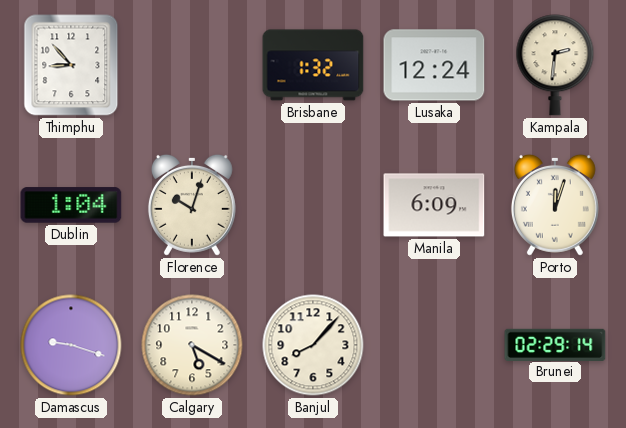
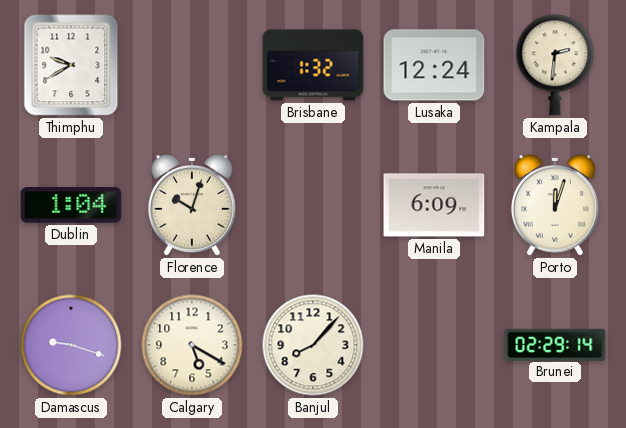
Thimphu: 8:53 -> 9:40 (71, 65)
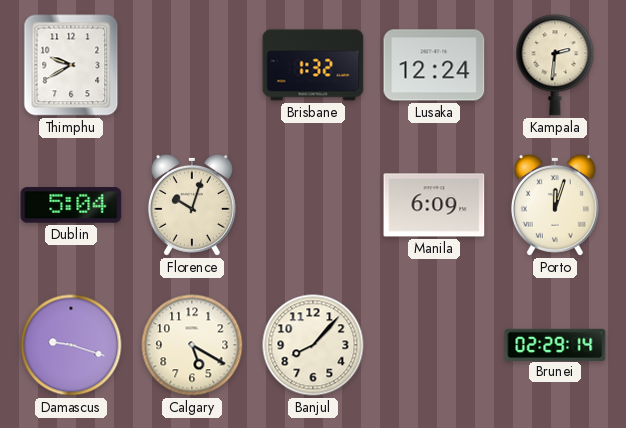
Dublin: 1:04 -> 5:04 (71, 205)
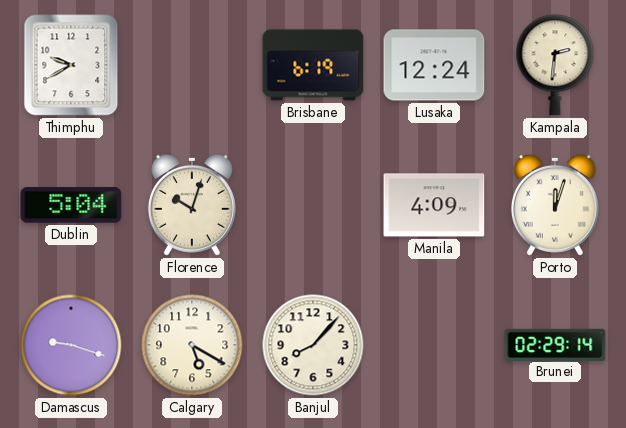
Brisbane: 1:32 -> 6:19 (313, 65)
Manila: 6:09 -> 4:09 (434, 205)
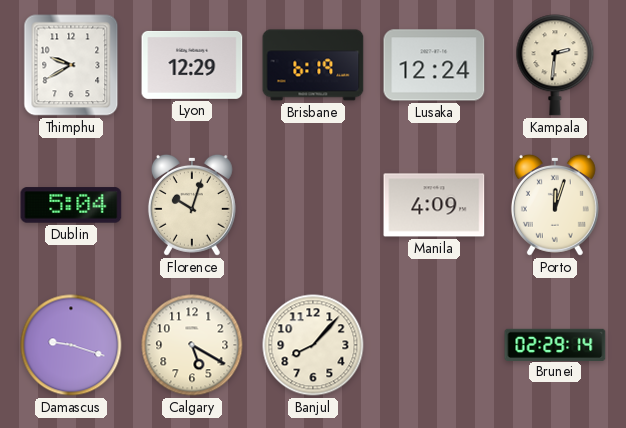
Lyon: none -> 12:29 (192, 65)
